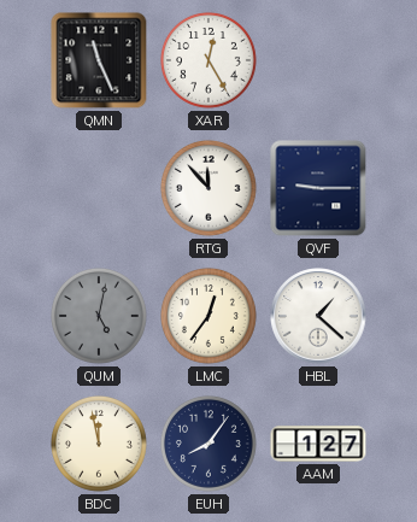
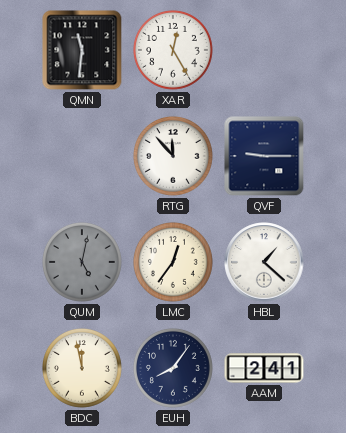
QMN: 11:26 -> 11:31 (82, 50)
AAM: 1:27 -> 2:41 (264, 368)
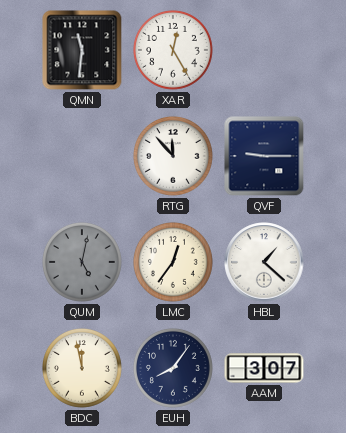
AAM: 2:41 -> 3:07 (264, 368)
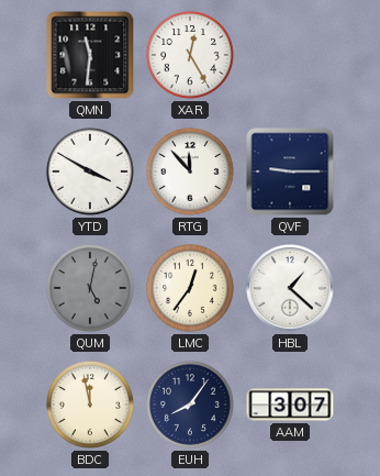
YTD: none -> 3:50 (90, 171)
